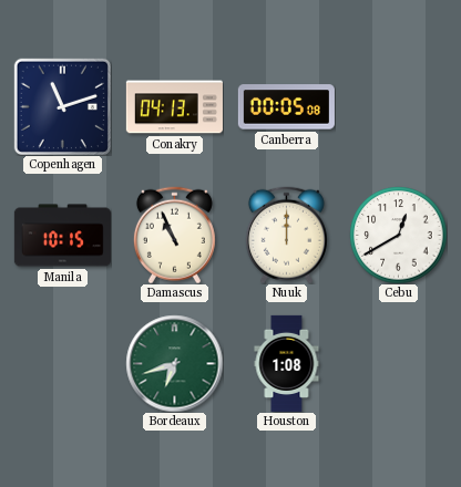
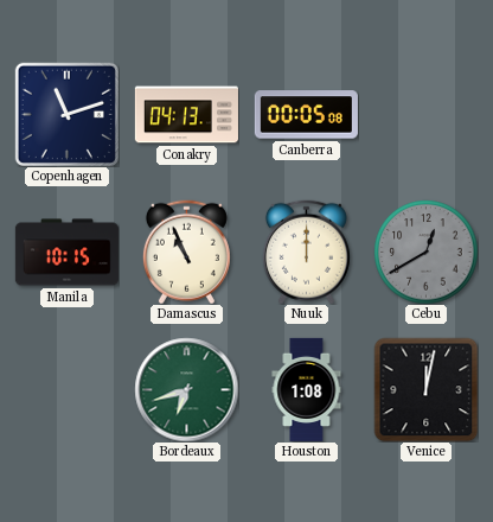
Cebu dial: white -> grey (425, 252)
Venice: none -> 12:02 (425, 389)
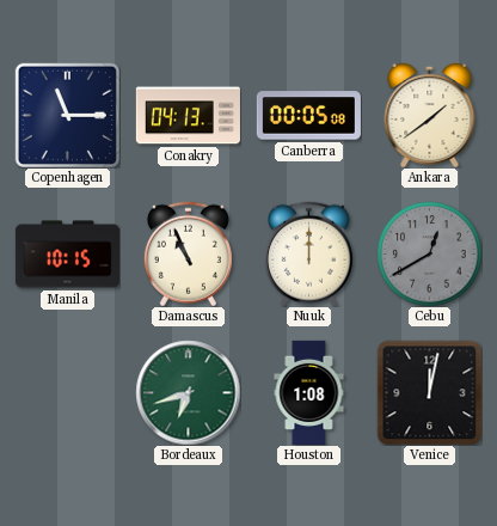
Copenhagen: 11:12 -> 11:15 (67, 115)
Ankara: none -> 1:39 (430, 115)
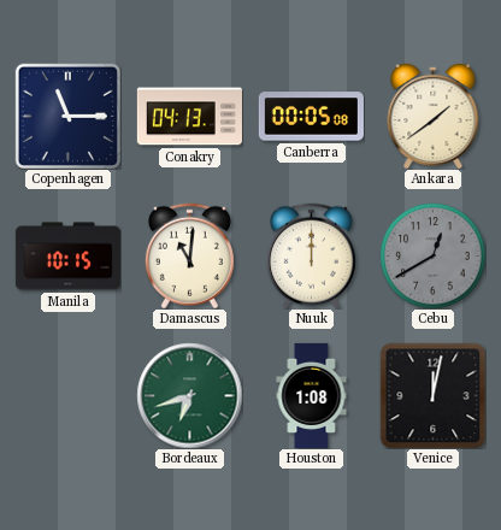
Damascus: 10:56 -> 11:01 (189, 255)
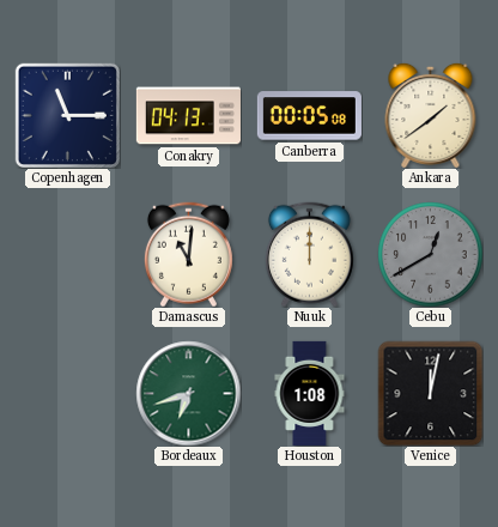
Manila: 10:15 -> none (67, 257)
